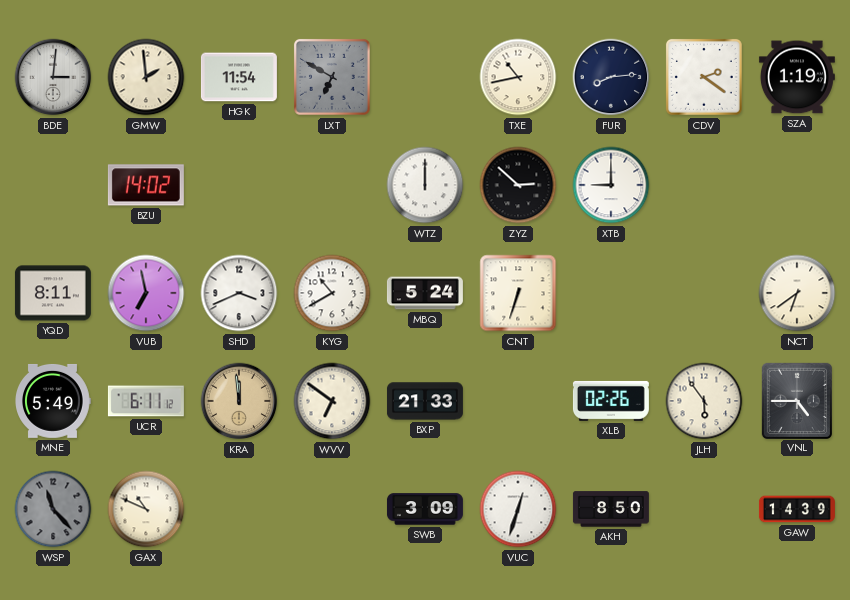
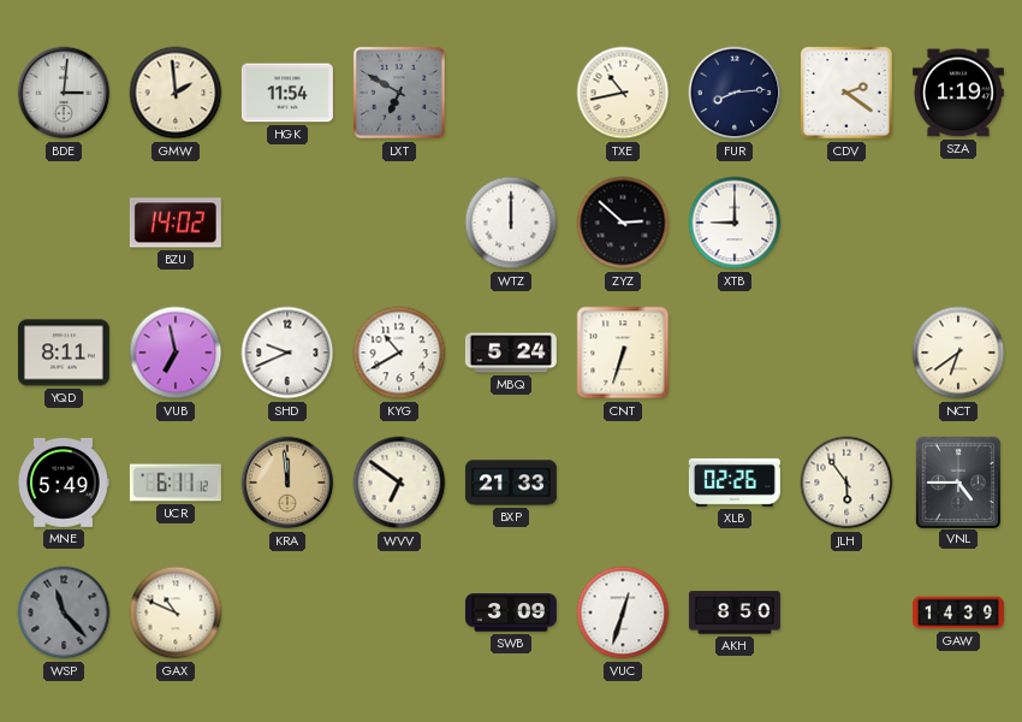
SHD: 3:41 -> 9:41 (287, 353)
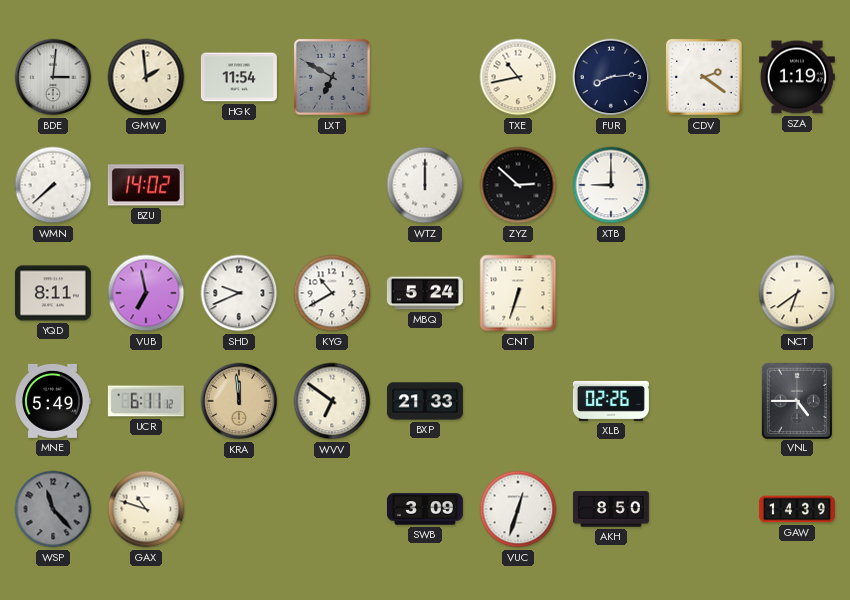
WMN: none -> 7:38 (53, 185)
JLH: 5:54 -> none (846, 483)
GAX: 10:49 -> 10:48 (146, 509)
